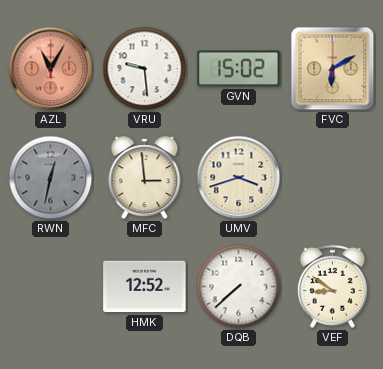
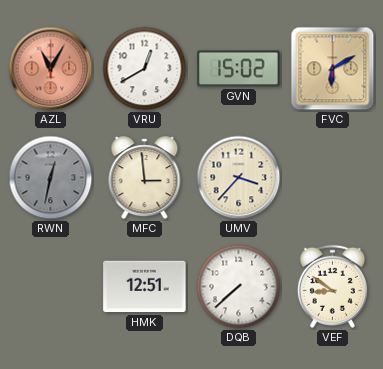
VRU: 9:29 -> 12:40 (145, 69)
UMV: 3:42 -> 3:37 (239, 178)
HMK: 12:52 -> 12:51 (145, 287)
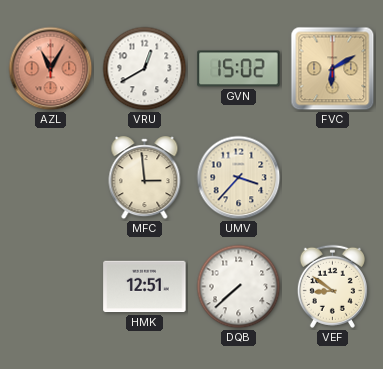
RWN: 12:32 -> none (51, 178)
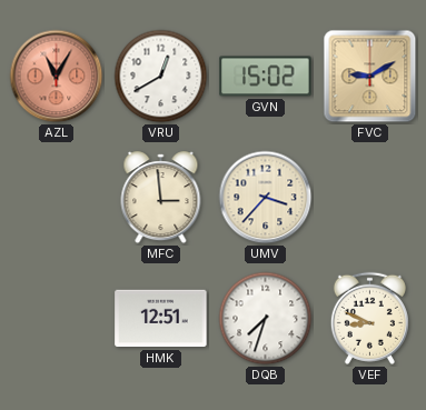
FVC: 6:10 -> 9:10 (370, 77)
DQB: 7:38 -> 7:33 (266, 319)
VEF: 8:51 -> 8:49 (369, 318)
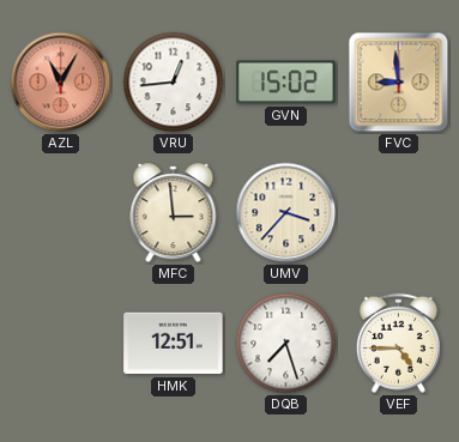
VRU: 12:40 -> 12:44 (174, 83)
FVC: 9:10 -> 8:59 (399, 83)
DQB: 7:33 -> 7:27 (286, 344)
VEF: 8:49 -> 4:45 (398, 343)
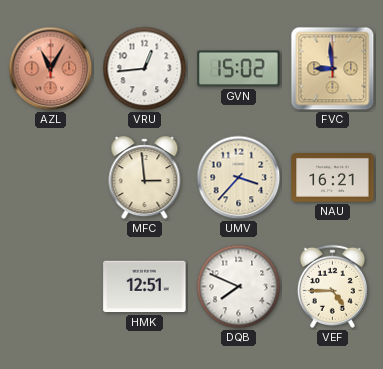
NAU: none -> 16:21 (333, 178)
DQB: 7:27 -> 7:49 (239, 287)
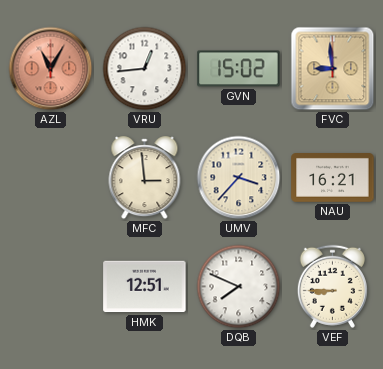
VEF: 4:45 -> 8:45 (332, 286)
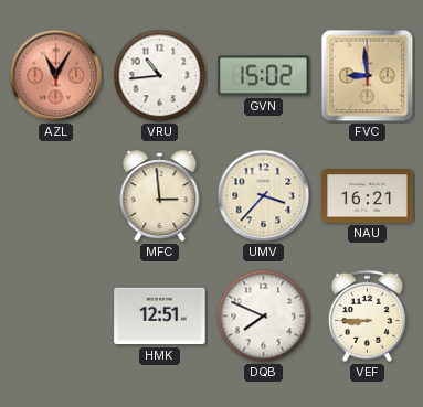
VRU: 12:44 -> 10:44 (160, 76)
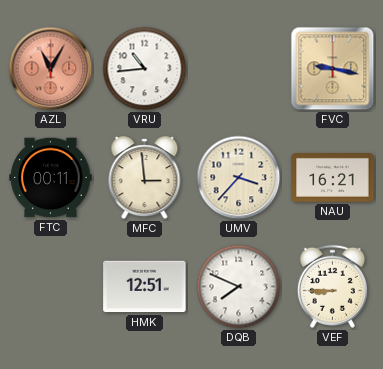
GVN: 15:02 -> none (264, 76)
FVC: 8:59 -> 9:17 (333, 69)
FTC: none -> 00:11 (51, 178)
